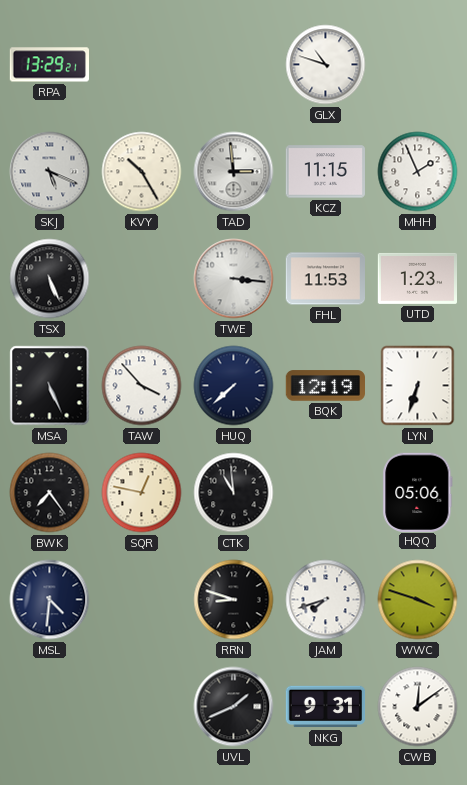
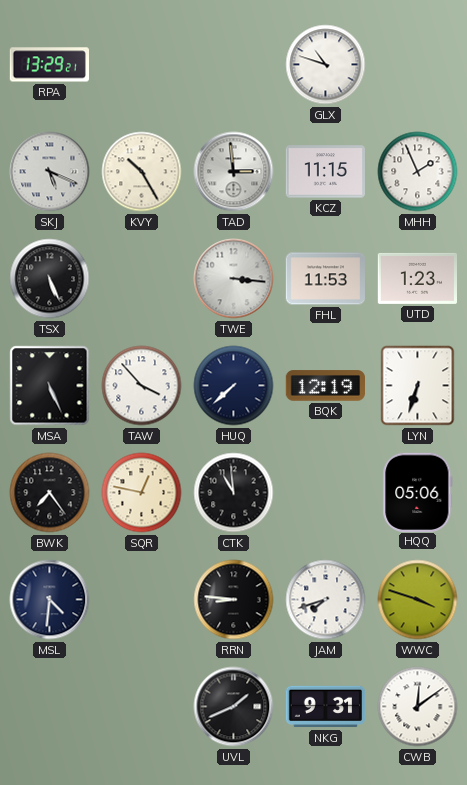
RRN: 8:48 -> 8:46 (234, 600)
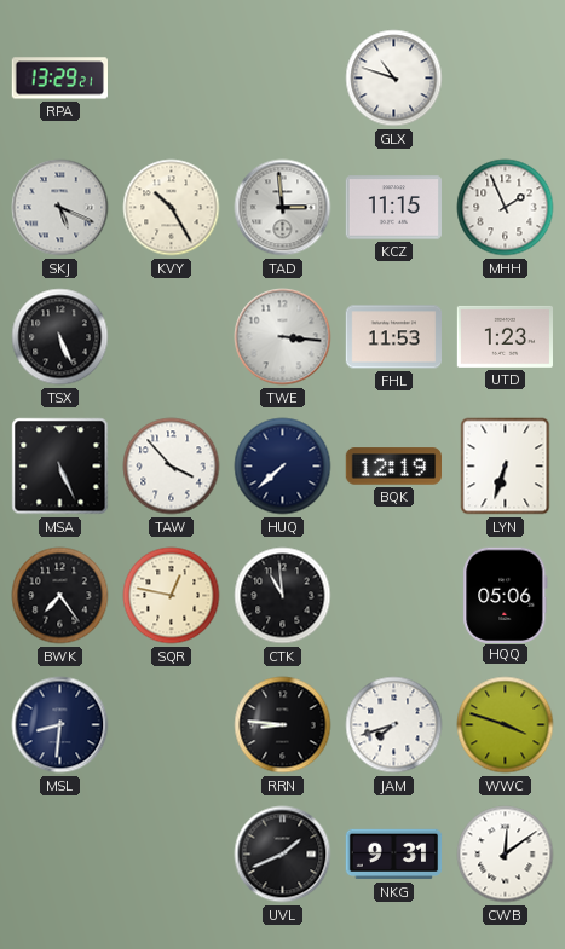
MSL: 4:31 -> 8:31 (60, 725)
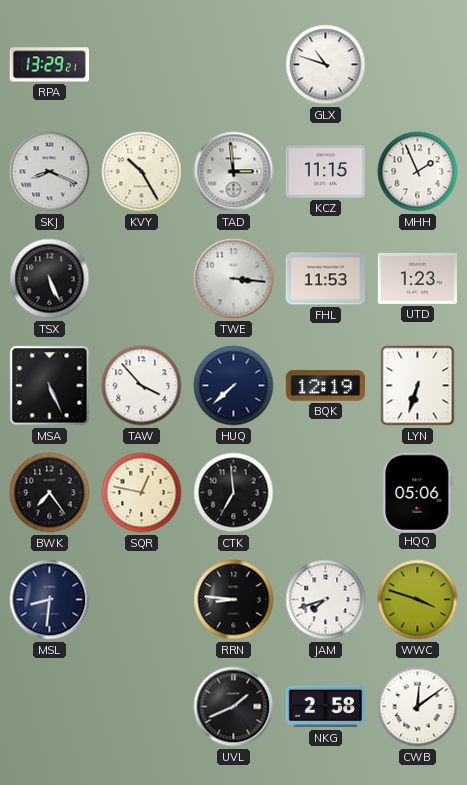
SKJ: 5:19 -> 8:19 (50, 172)
CTK: 10:59 -> 6:59 (234, 493)
NKG: 9:31 -> 2:58 (326, 707)
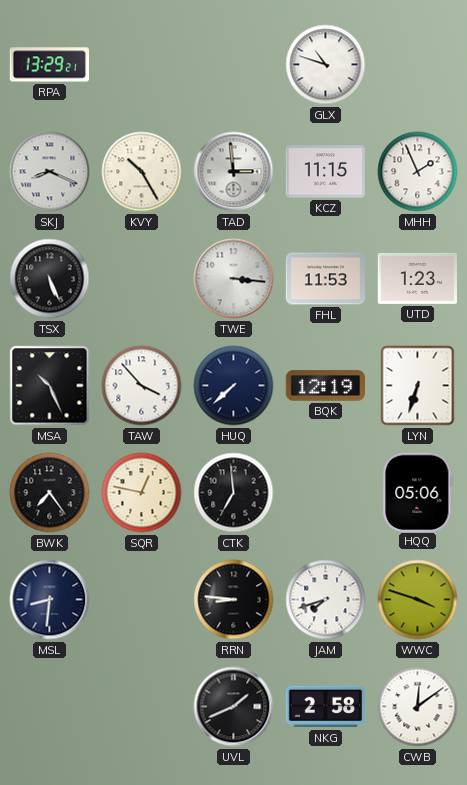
MSA: 5:26 -> 10:26 (50, 386)
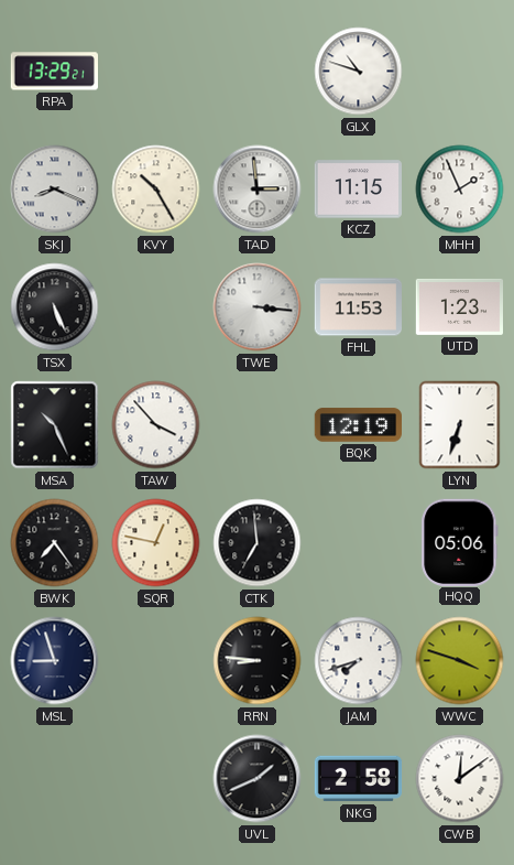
HUQ: 7:38 -> none (234, 386)
MSL: 8:31 -> 8:57 (55, 661)
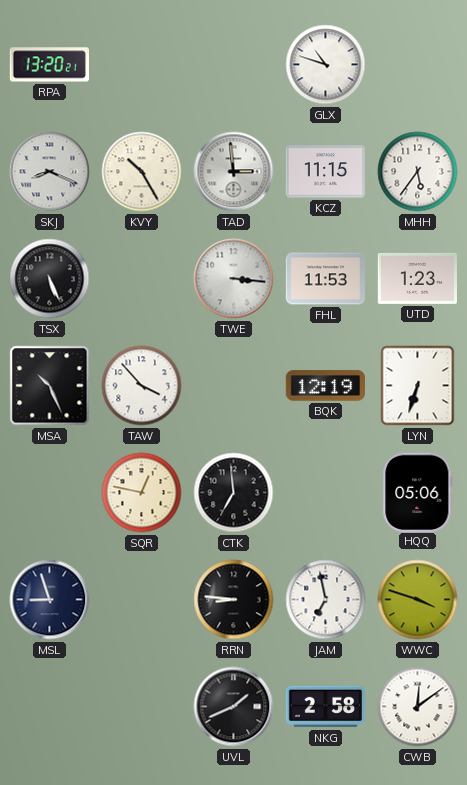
RPA: 13:29 -> 13:20 (49, 65)
MHH: 1:56 -> 5:36 (418, 172)
BWK: 7:24 -> none (55, 543)
JAM: 7:42 -> 6:58 (326, 600)
